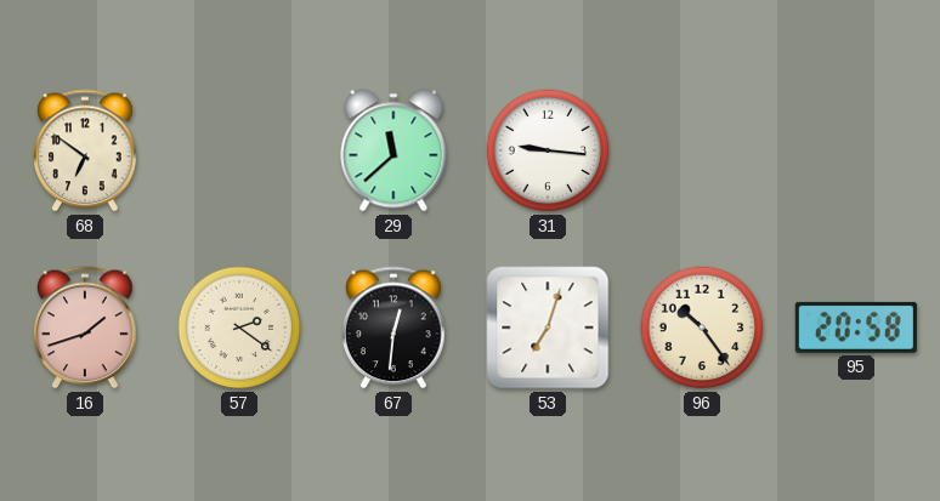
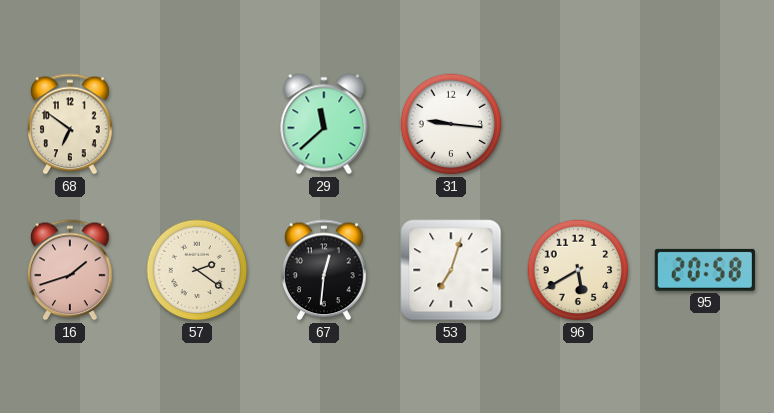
96: 10:24 -> 5:40 (578, 270)
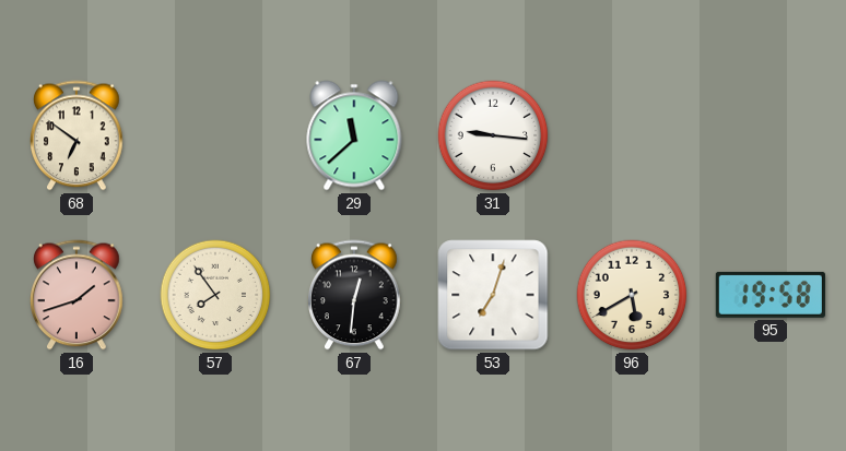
57: 2:21 -> 7:54 (215, 295)
95: 20:58 -> 19:58 (771, 295)
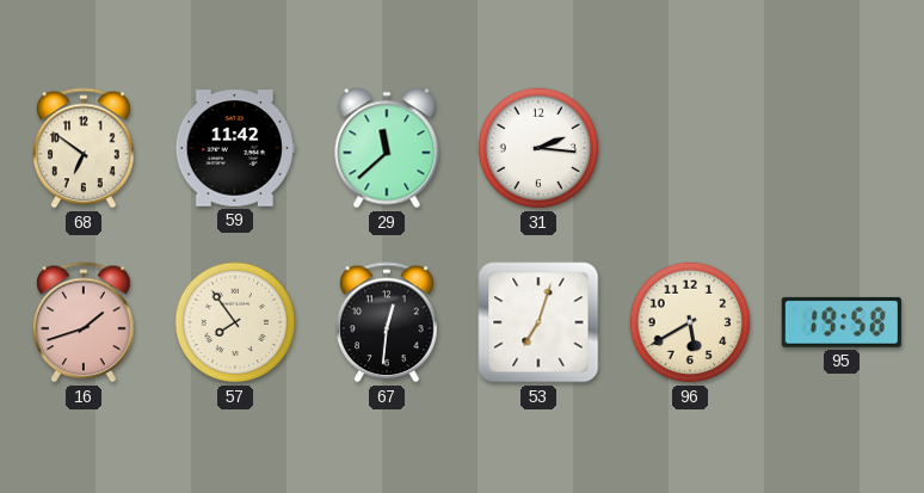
59: none -> 11:42 (235, 148)
31: 9:16 -> 2:16 (538, 148)
